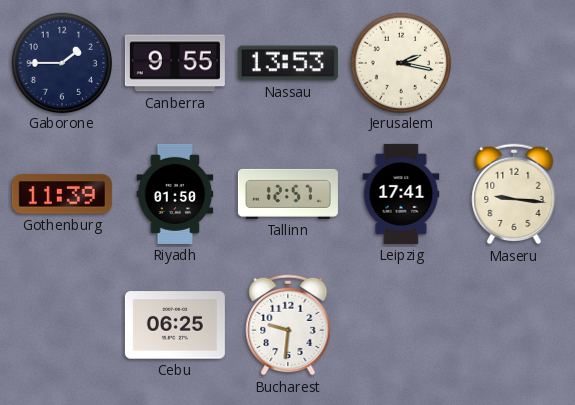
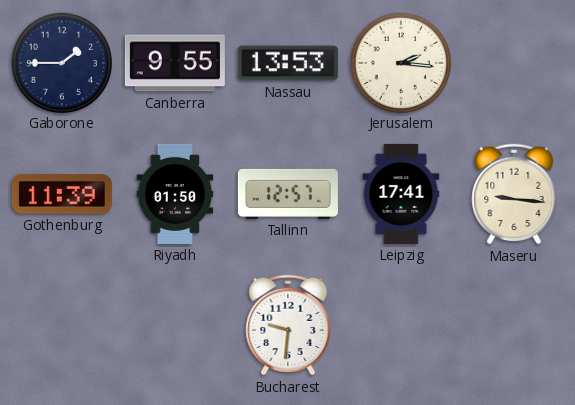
Jerusalem: 2:17 -> 2:16 (400, 62)
Cebu: 06:25 -> none (175, 325)
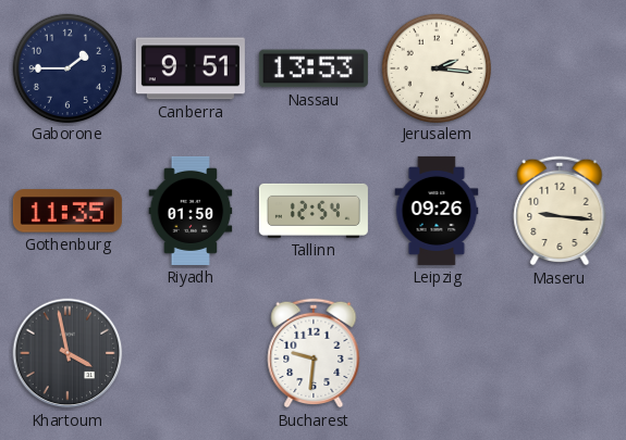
Canberra: 9:55 -> 9:51 (191, 68)
Gothenburg: 11:39 -> 11:35 (67, 211)
Tallinn: 12:57 -> 12:54 (314, 211)
Leipzig: 17:41 -> 09:26 (437, 211)
Khartoum: none -> 3:58 (67, 353)
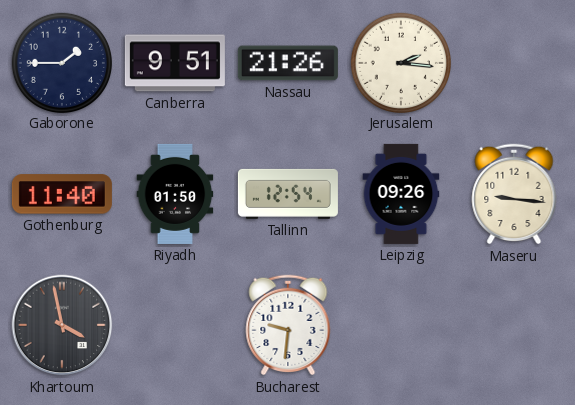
Nassau: 13:53 -> 21:26 (288, 63)
Gothenburg: 11:35 -> 11:40 (62, 194)
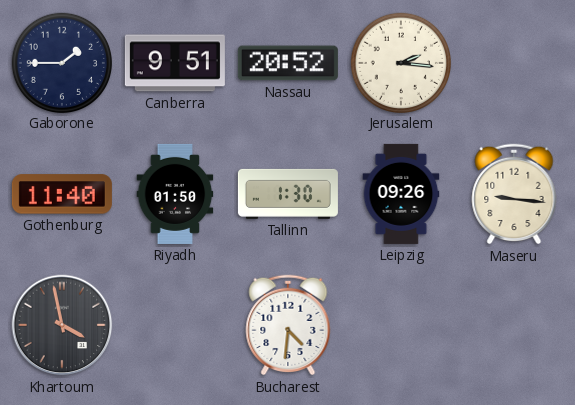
Nassau: 21:26 -> 20:52 (288, 63)
Tallinn: 12:54 -> 1:30 (288, 194)
Bucharest: 9:31 -> 4:31 (288, 325)
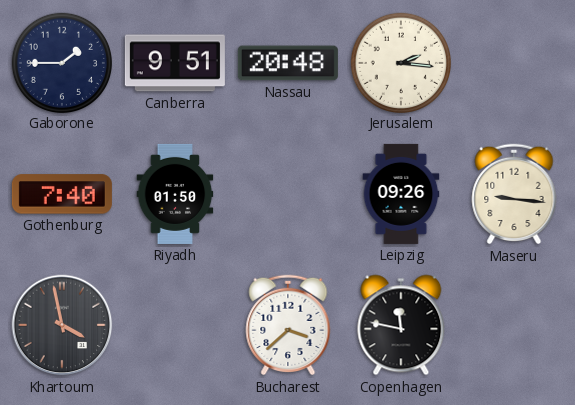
Nassau: 20:52 -> 20:48 (288, 63)
Gothenburg: 11:40 -> 7:40 (62, 194)
Tallinn: 1:30 -> none (288, 194)
Bucharest: 4:31 -> 3:38 (288, 325)
Copenhagen: none -> 11:47 (401, 325)
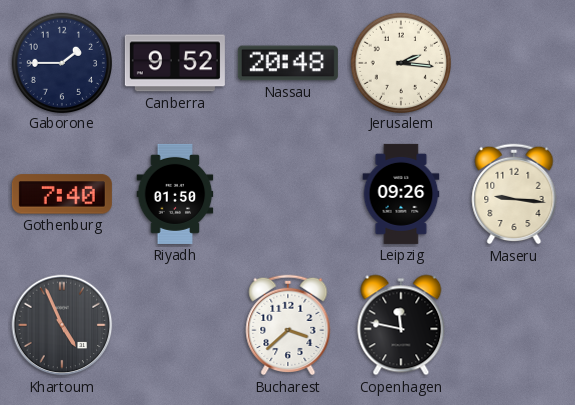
Canberra: 9:51 -> 9:52 (175, 63)
Khartoum: 3:58 -> 4:56 (62, 325)
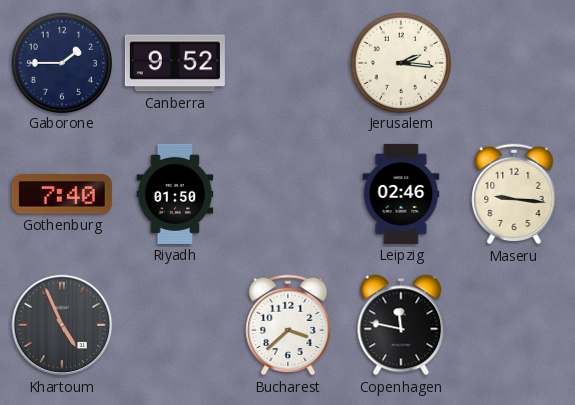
Nassau: 20:48 -> none (288, 63)
Leipzig: 09:26 -> 02:46 (401, 194)
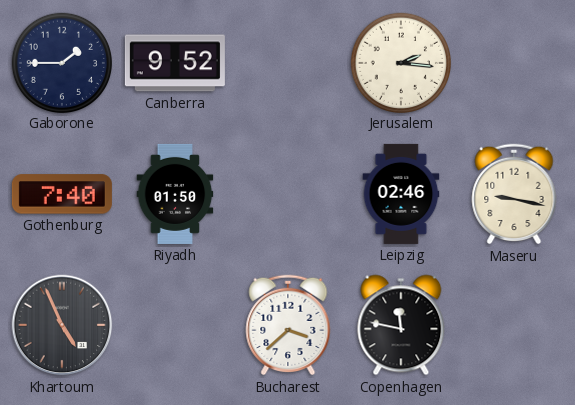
Maseru: 9:16 -> 9:17 (514, 194)
